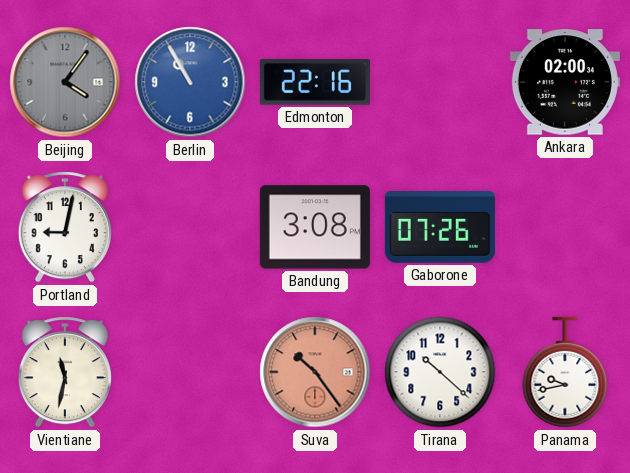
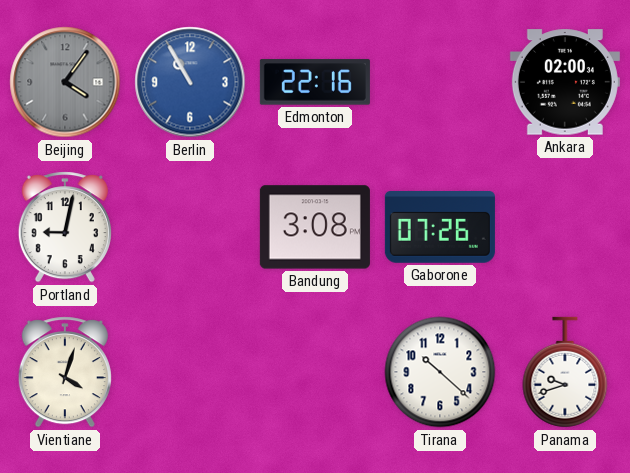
Vientiane: 11:32 -> 4:03 (65, 372)
Suva: 10:24 -> none (315, 372)
Panama: 9:43 -> 9:42 (565, 372)
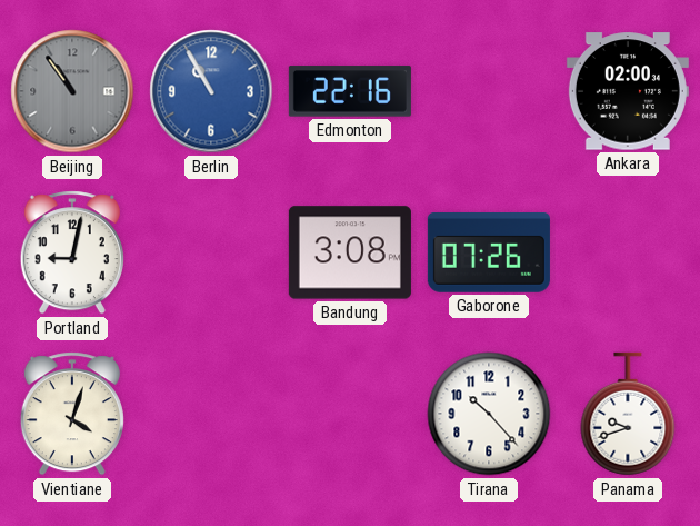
Beijing: 4:06 -> 10:54 (72, 91)
Tirana: 10:22 -> 10:23 (489, 414)
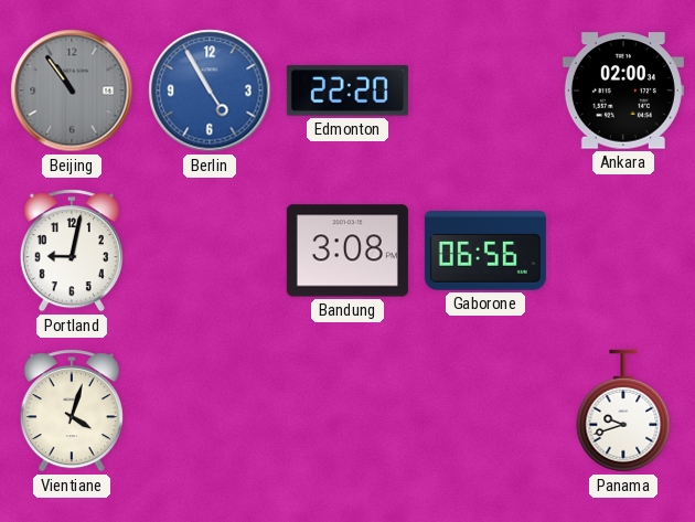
Berlin: 10:55 -> 4:55 (210, 90)
Edmonton: 22:16 -> 22:20 (347, 90)
Gaborone: 07:26 -> 06:56 (485, 252)
Tirana: 10:23 -> none (489, 414)
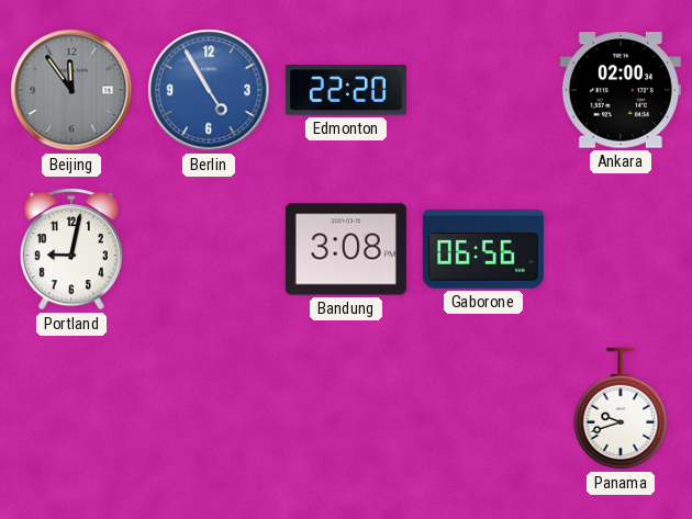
Beijing: 10:54 -> 11:54 (71, 90)
Vientiane: 4:03 -> none (72, 411)
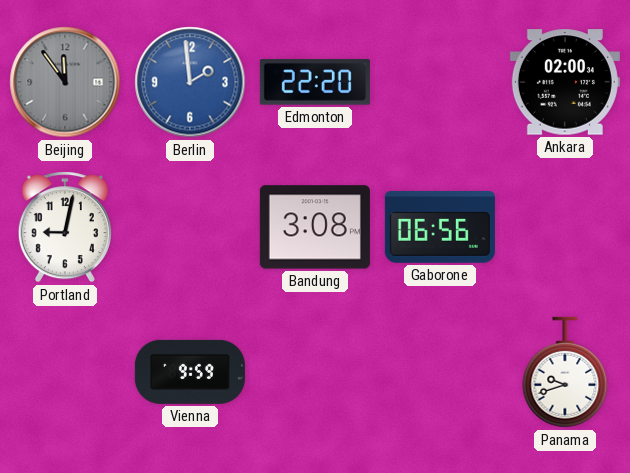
Berlin: 4:55 -> 1:59 (190, 82)
Vienna: none -> 9:59 (190, 372)
